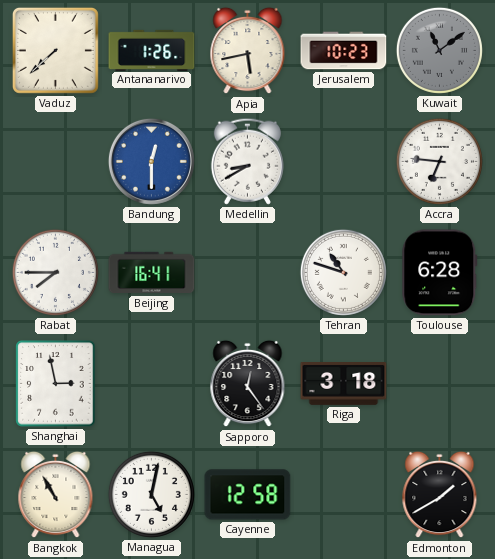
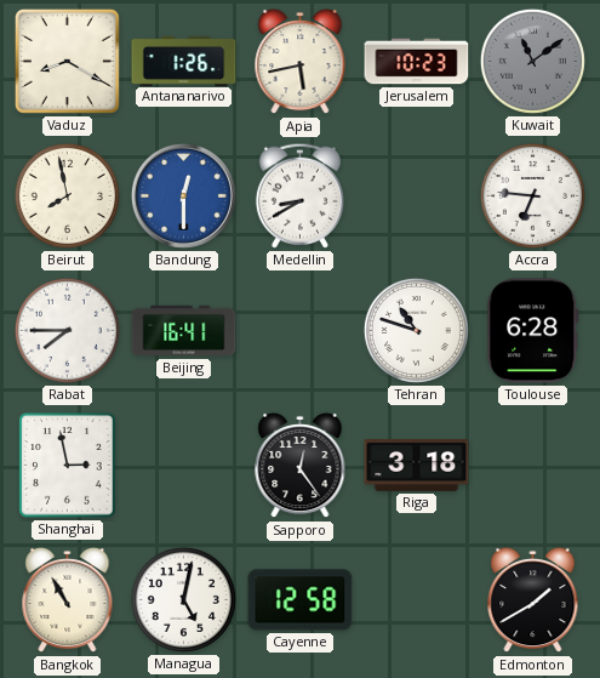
Vaduz: 7:38 -> 8:20 (67, 61)
Beirut: none -> 7:58 (67, 195)
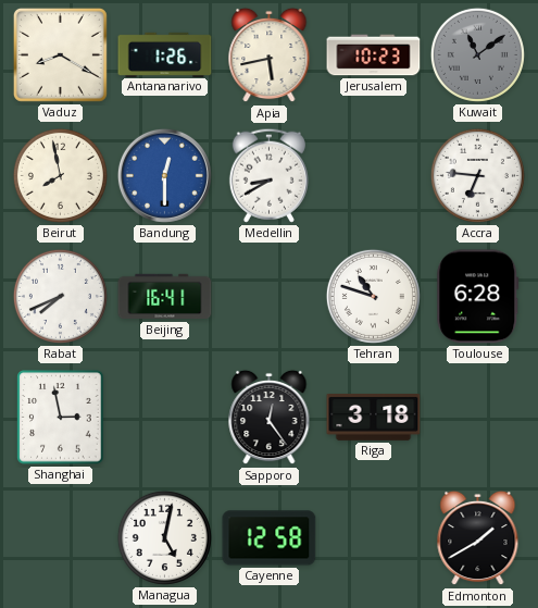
Rabat: 7:45 -> 7:41 (60, 296)
Bangkok: 10:55 -> none (68, 600)
